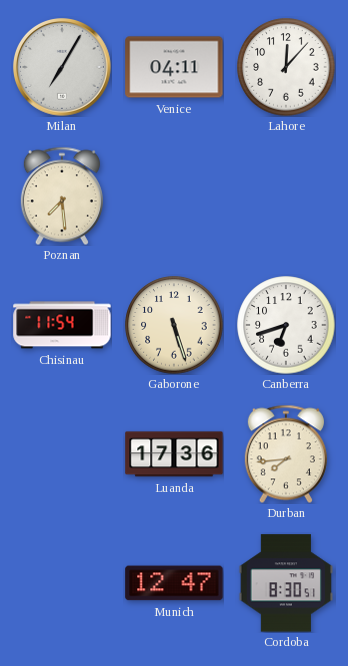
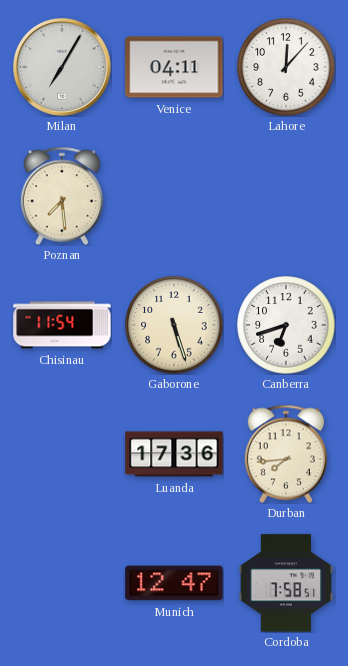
Cordoba: 8:30 -> 7:58 (285, 583)
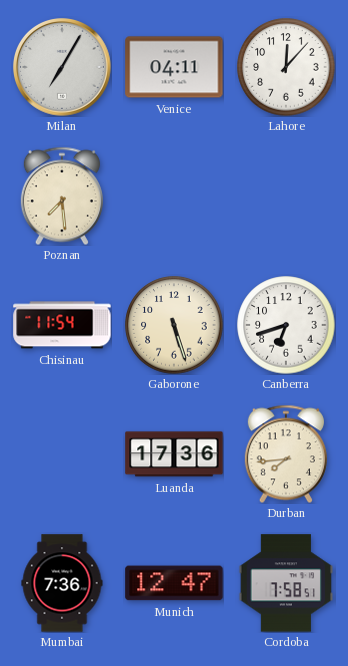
Mumbai: none -> 7:36 (62, 583)
